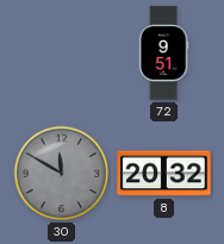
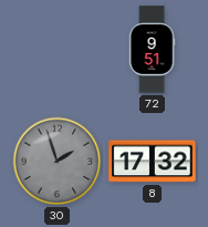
30: 11:50 -> 1:57 (58, 162)
8: 20:32 -> 17:32 (153, 162)
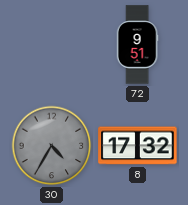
30: 1:57 -> 4:35 (52, 146)
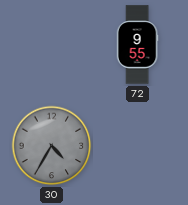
72: 9:51 -> 9:55 (137, 45)
8: 17:32 -> none (138, 146)
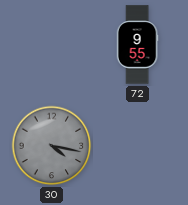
30: 4:35 -> 4:17 (52, 146)
